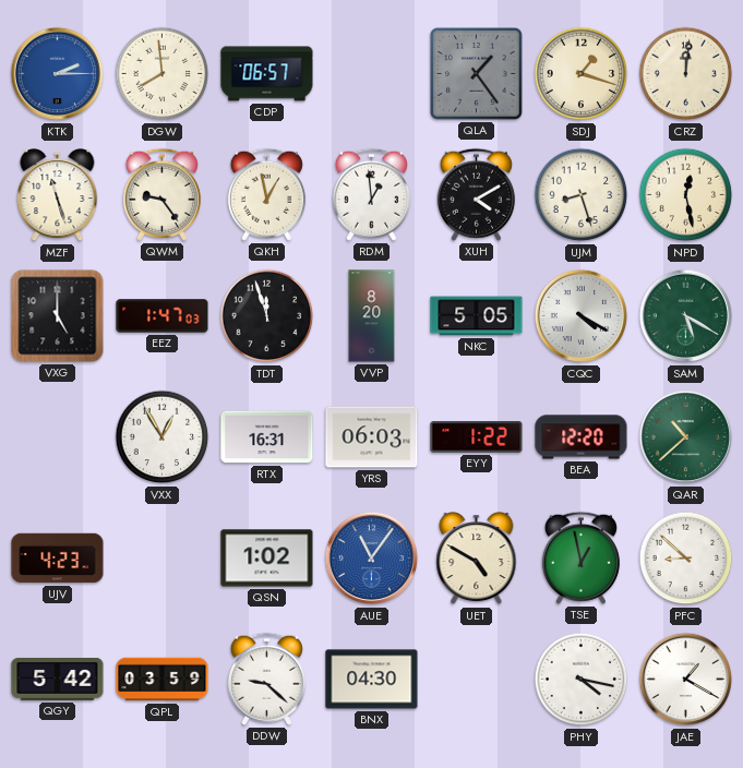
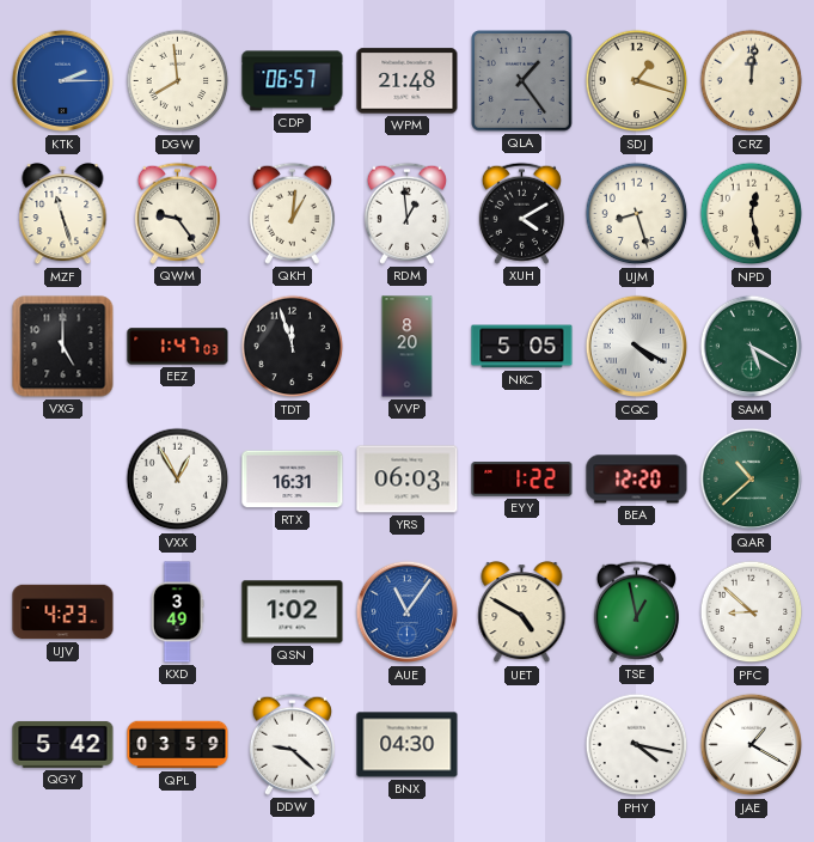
WPM: none -> 21:48 (408, 81)
QKH: 12:58 -> 1:01 (292, 213)
KXD: none -> 3:49 (177, 612)
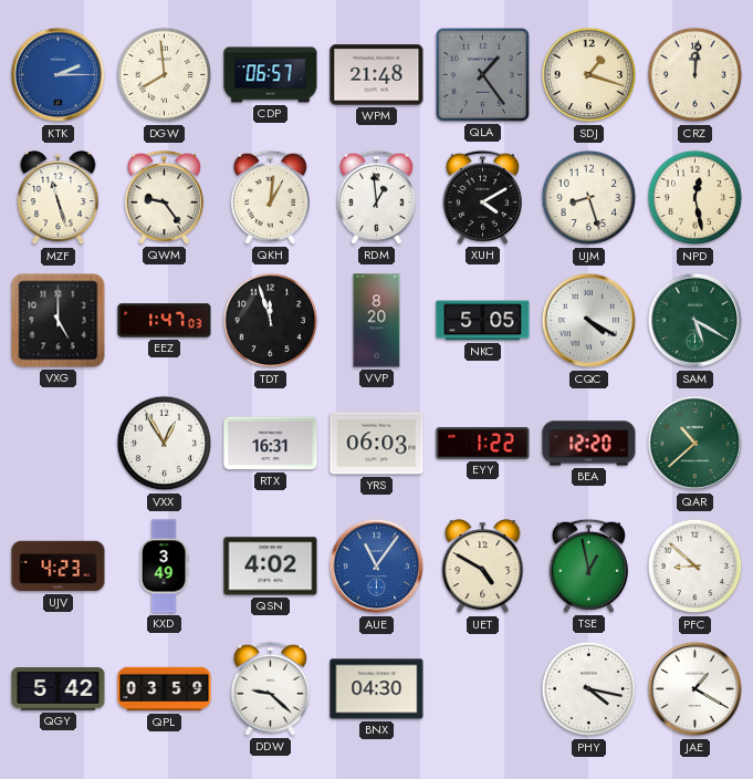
QSN: 1:02 -> 4:02 (271, 567)
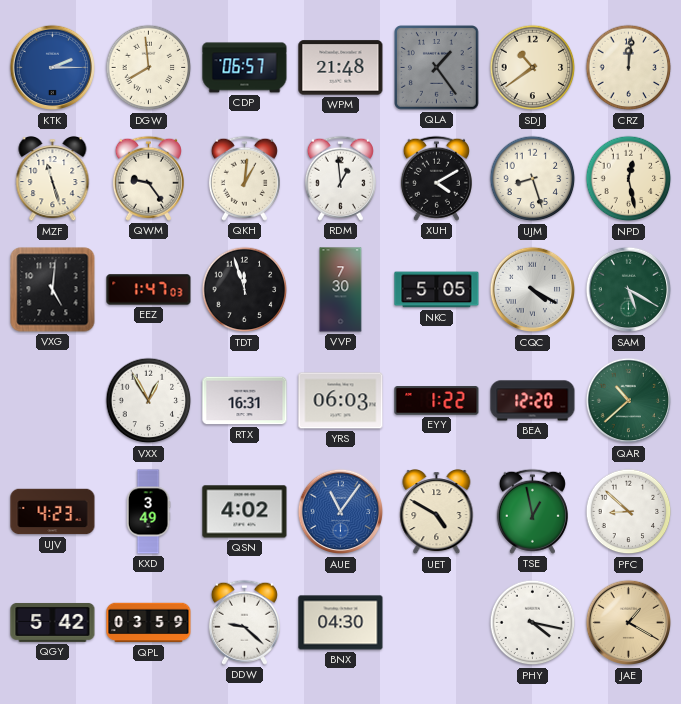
SDJ: 1:18 -> 10:39 (533, 68)
VXG: 5:00 -> 5:01 (53, 290)
VVP: 8:20 -> 7:30 (341, 290)
JAE dial: white -> champagne (629, 623)
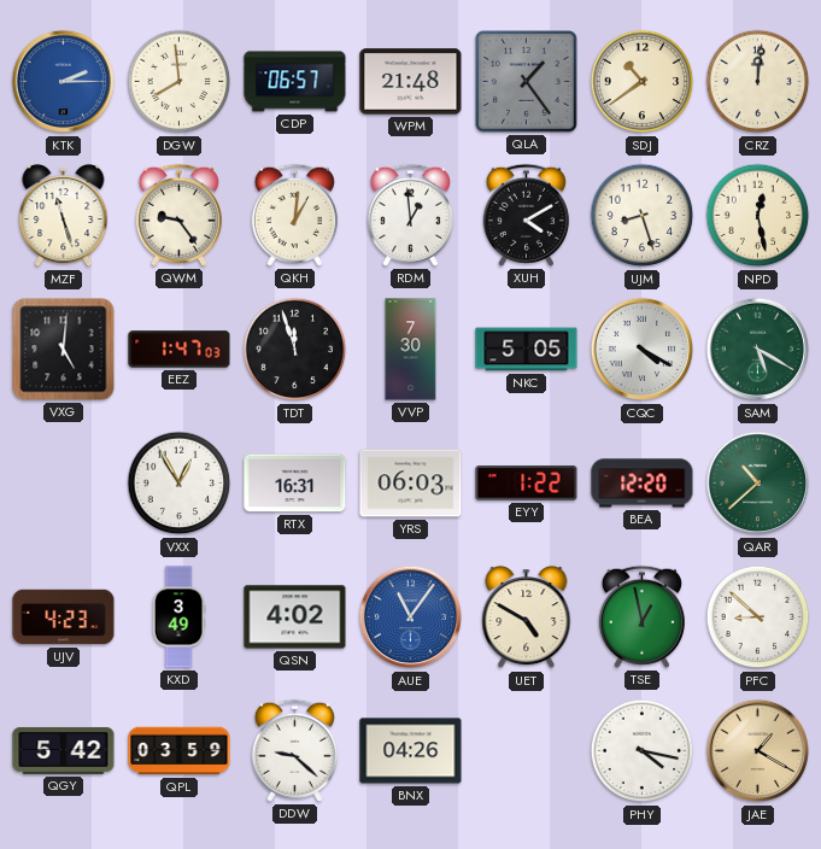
BNX: 04:30 -> 04:26 (411, 751)
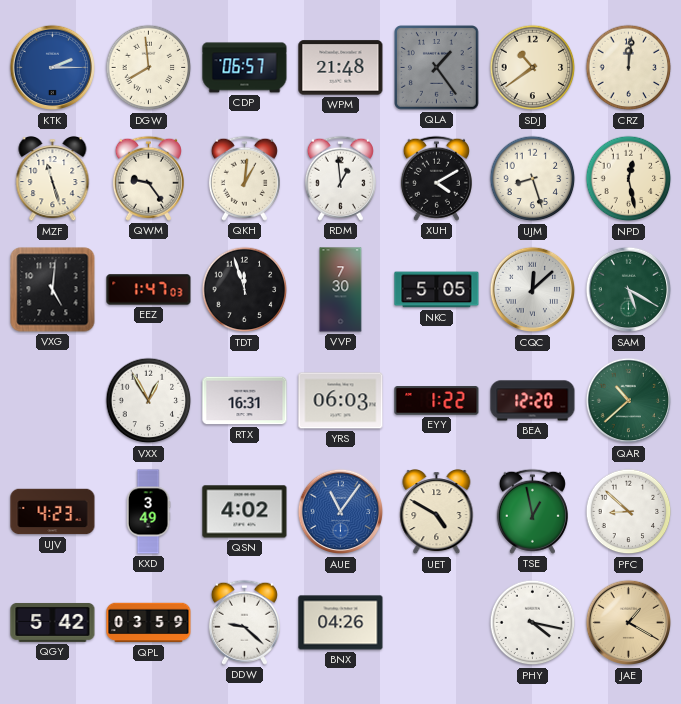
CQC: 4:20 -> 12:08 (533, 290)
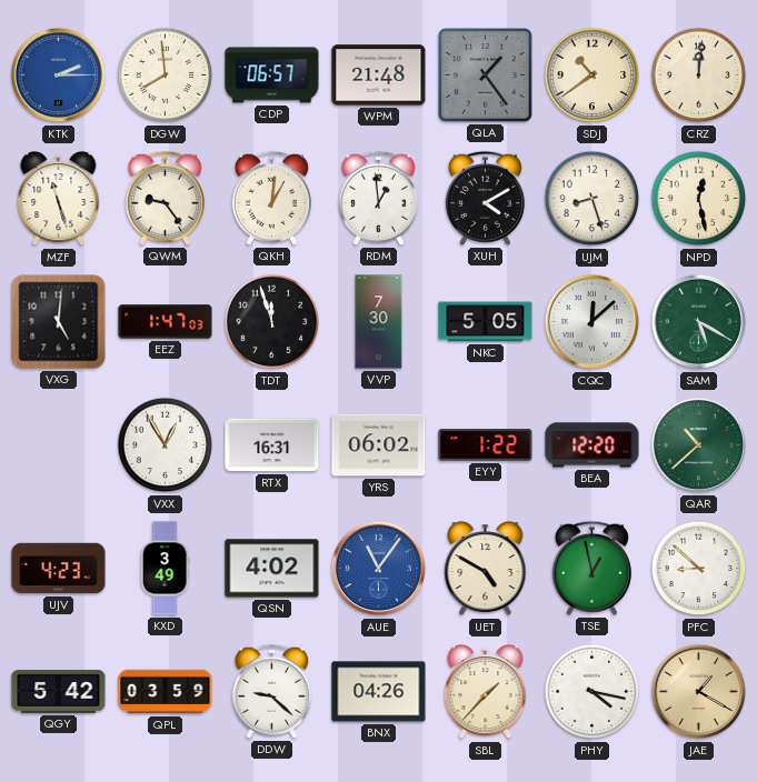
YRS: 06:03 -> 06:02 (379, 445)
SBL: none -> 1:37 (486, 693)
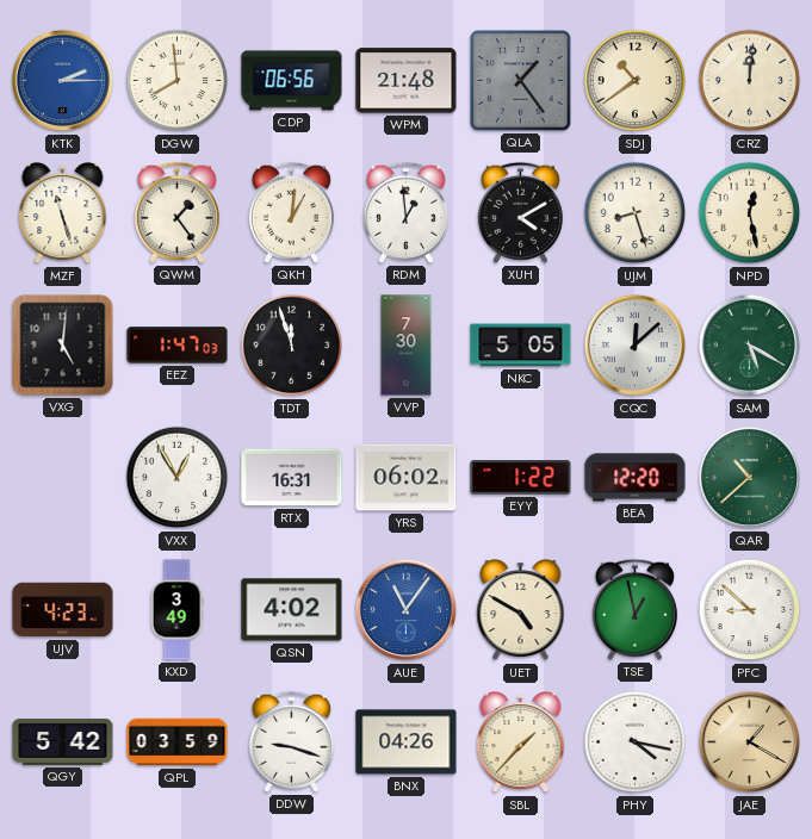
CDP: 06:57 -> 06:56 (292, 81)
QWM: 9:24 -> 1:24 (176, 212)
DDW: 9:22 -> 9:18 (291, 741)
